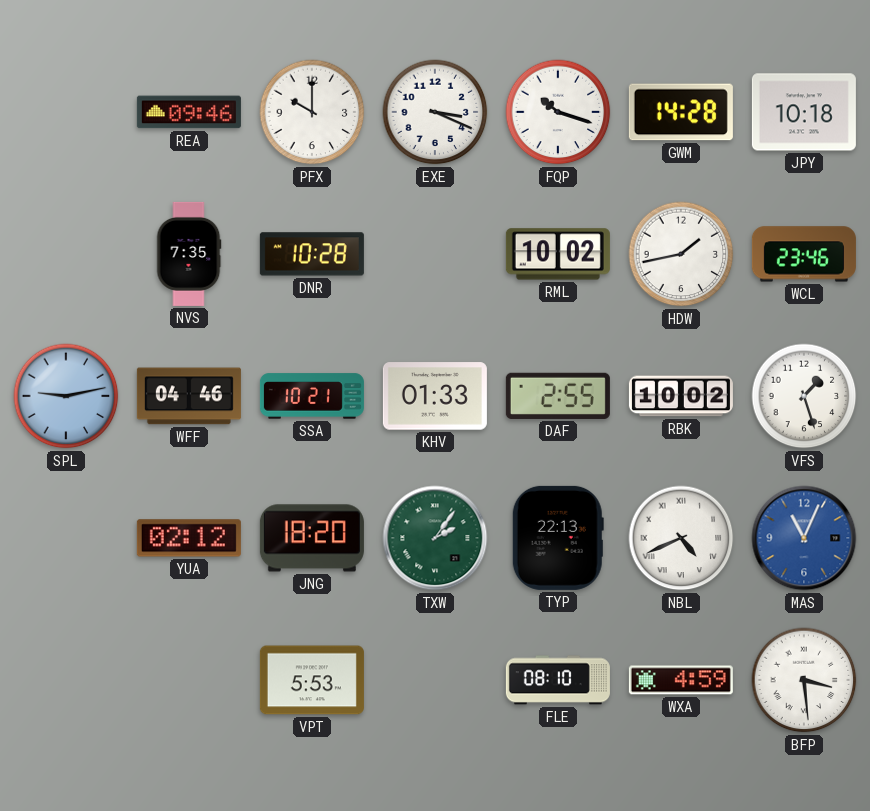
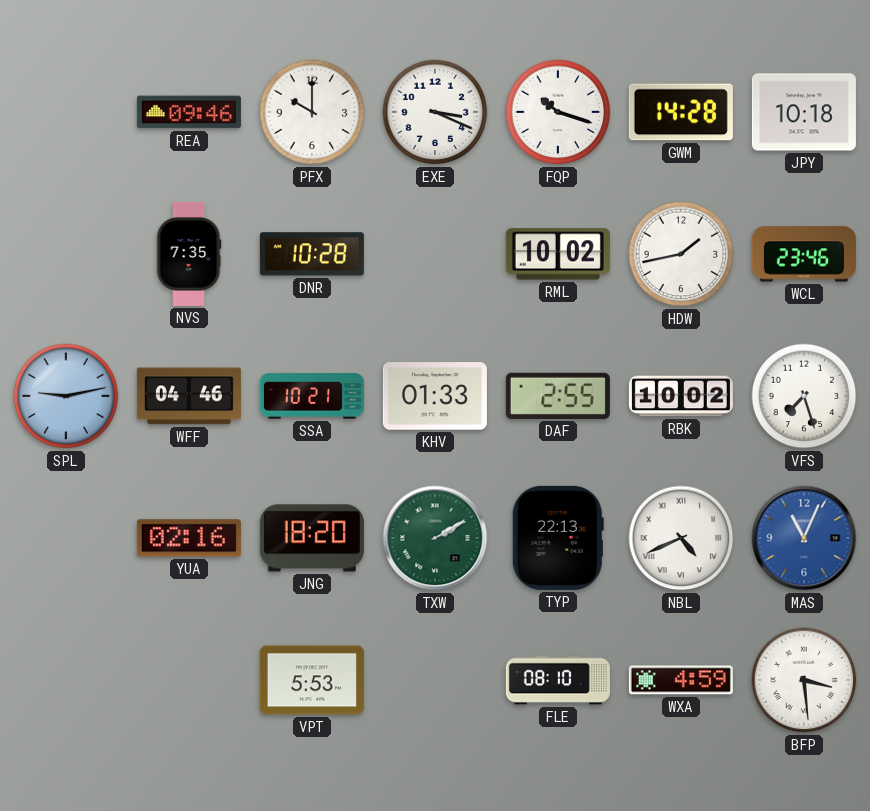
VFS: 1:27 -> 7:27 (804, 396)
YUA: 02:12 -> 02:16 (189, 538)
TXW: 2:06 -> 2:10 (435, 538)
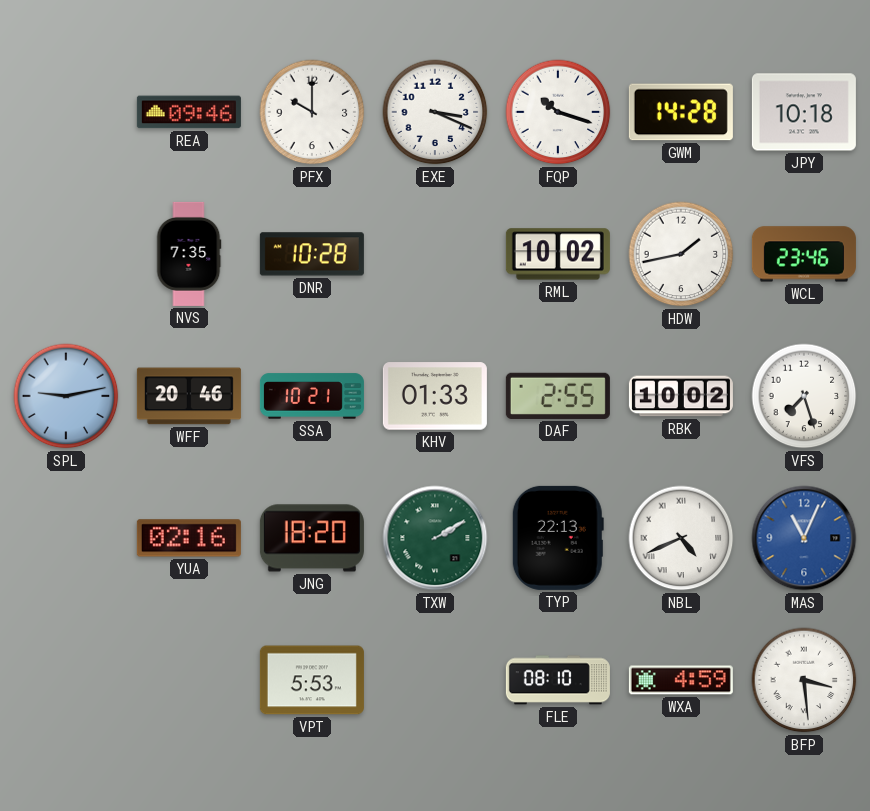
WFF: 04:46 -> 20:46 (189, 396)
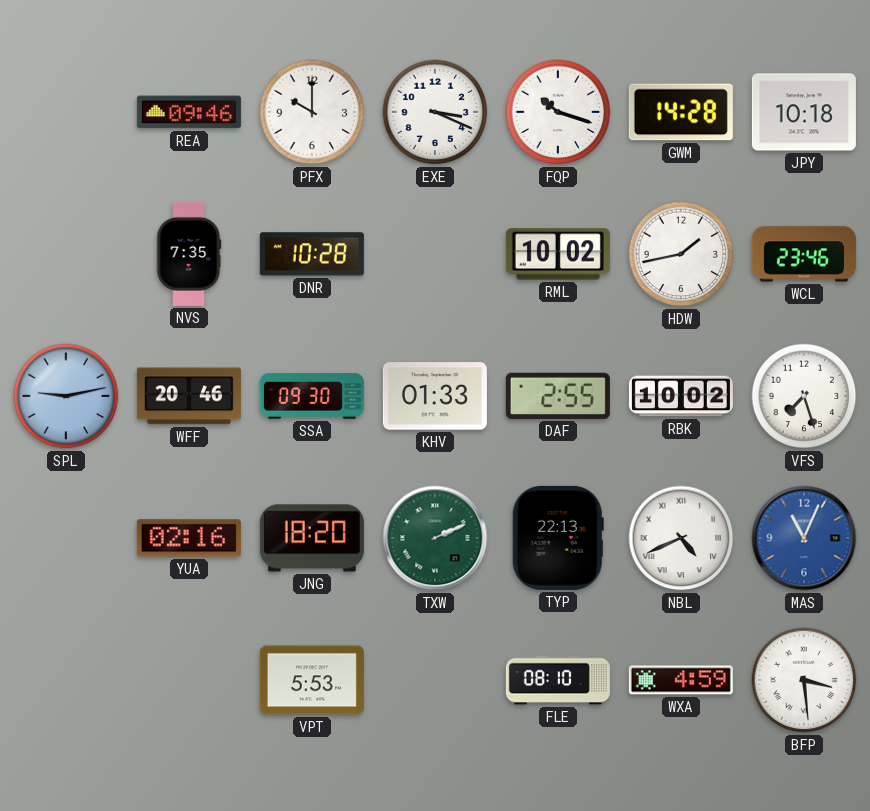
SSA: 10:21 -> 09:30 (312, 396)
TXW: 2:10 -> 2:11 (435, 538)
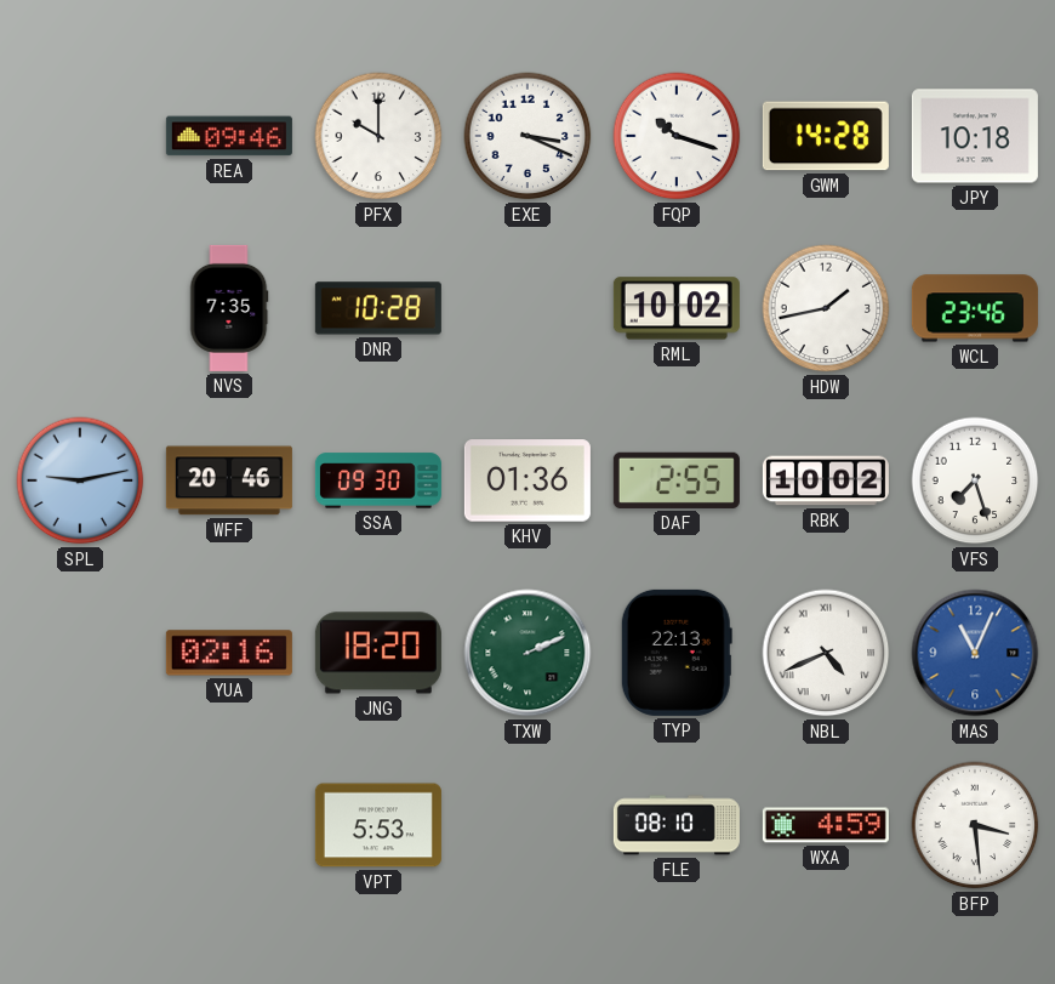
KHV: 01:33 -> 01:36 (527, 480)
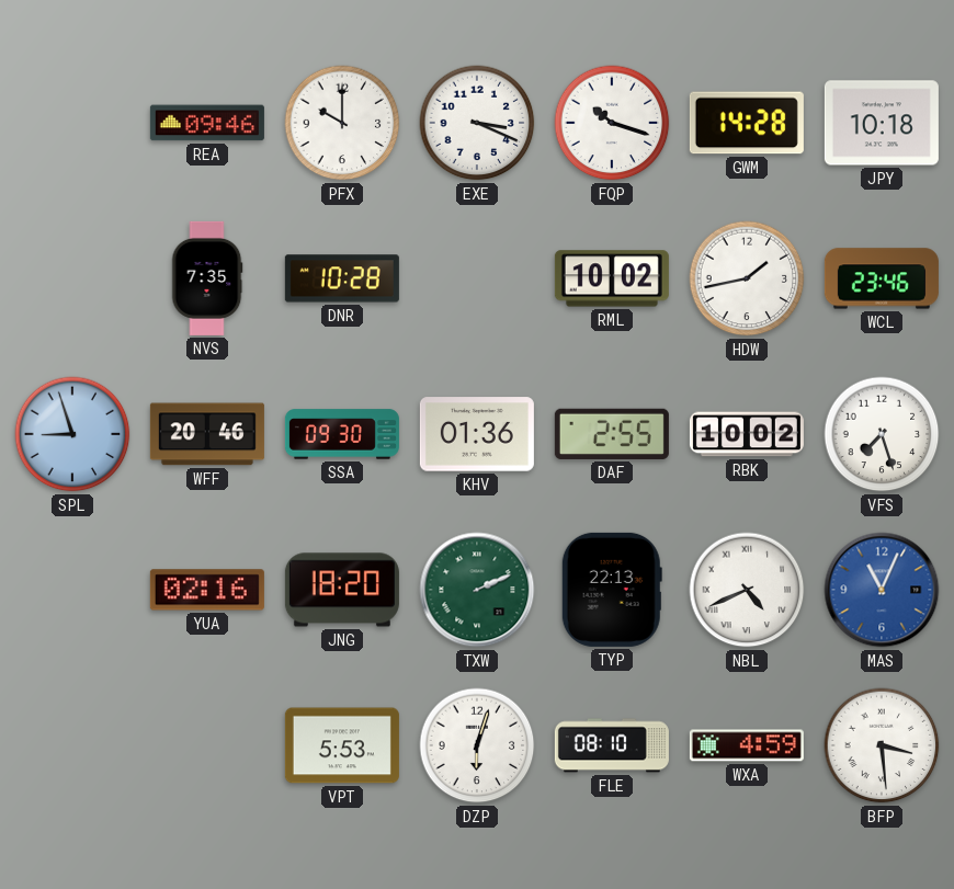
SPL: 9:13 -> 8:57 (72, 434)
DZP: none -> 6:03 (477, 745)
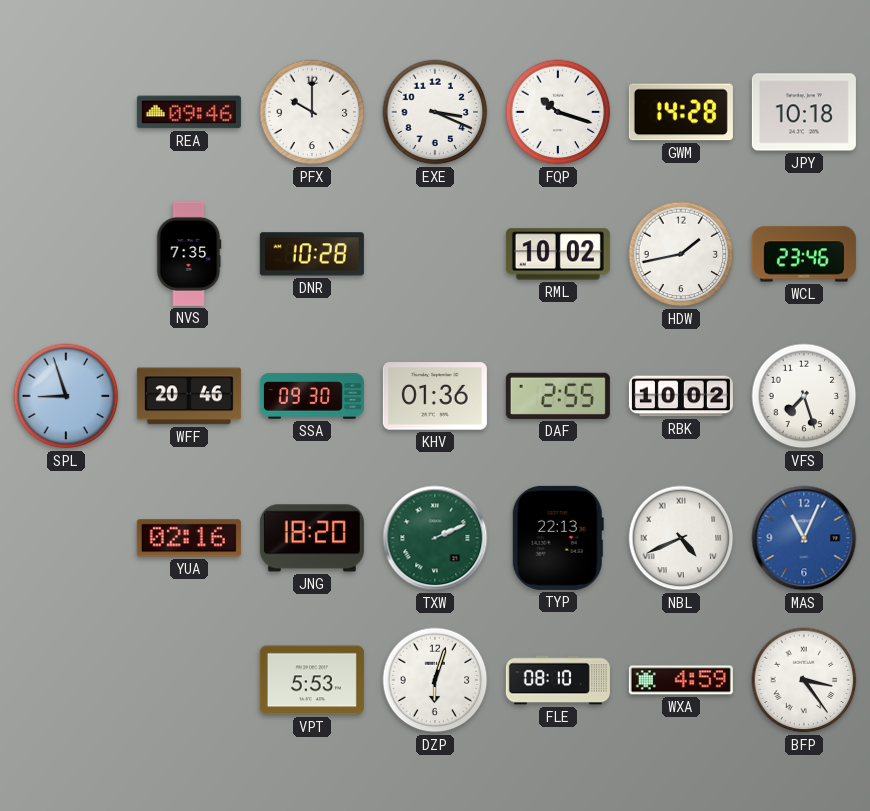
BFP: 3:29 -> 3:24 (804, 680)
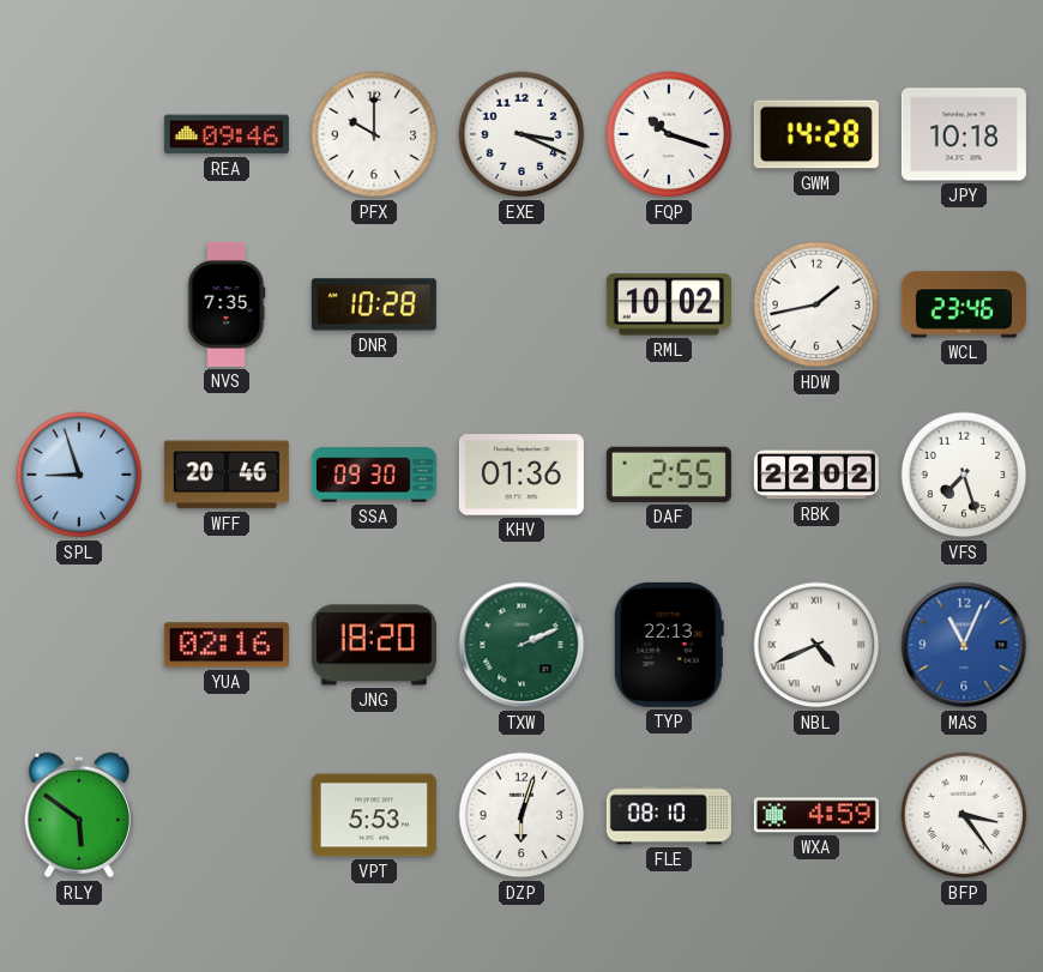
RBK: 10:02 -> 22:02 (816, 475)
RLY: none -> 5:51 (79, 815)
